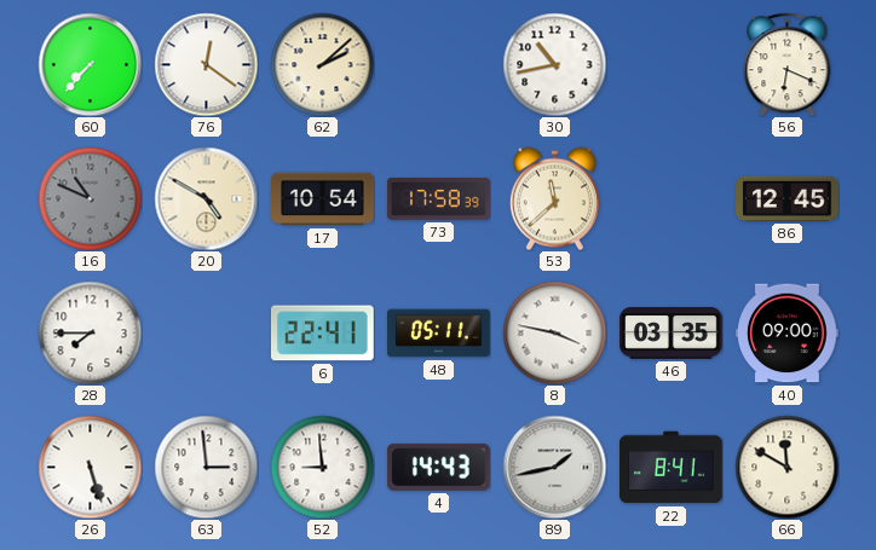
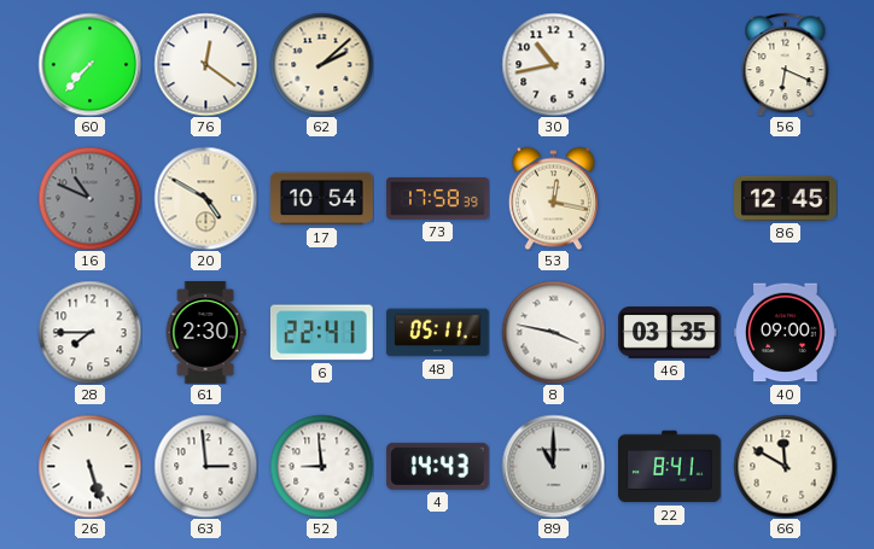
53: 11:38 -> 12:17 (553, 198)
61: none -> 2:30 (205, 333)
89: 1:43 -> 11:00 (553, 466)
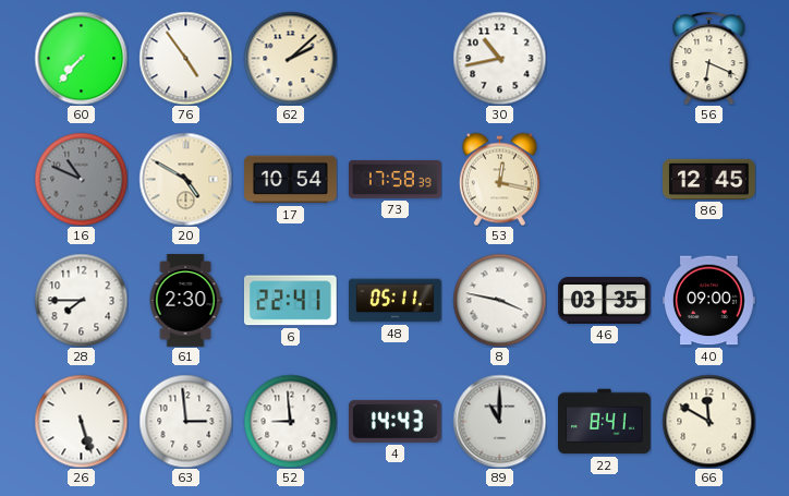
76: 12:21 -> 4:54 (185, 58)
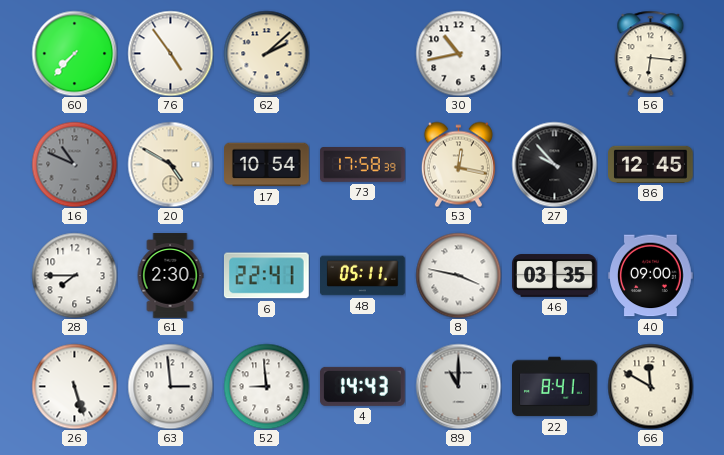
56: 6:19 -> 6:16 (651, 53)
27: none -> 9:53 (554, 164)
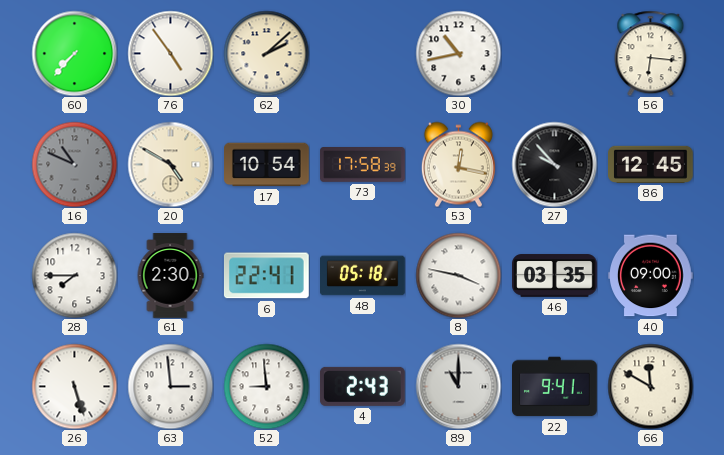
48: 05:11 -> 05:18 (363, 276)
4: 14:43 -> 2:43 (363, 386)
22: 8:41 -> 9:41 (555, 387)
